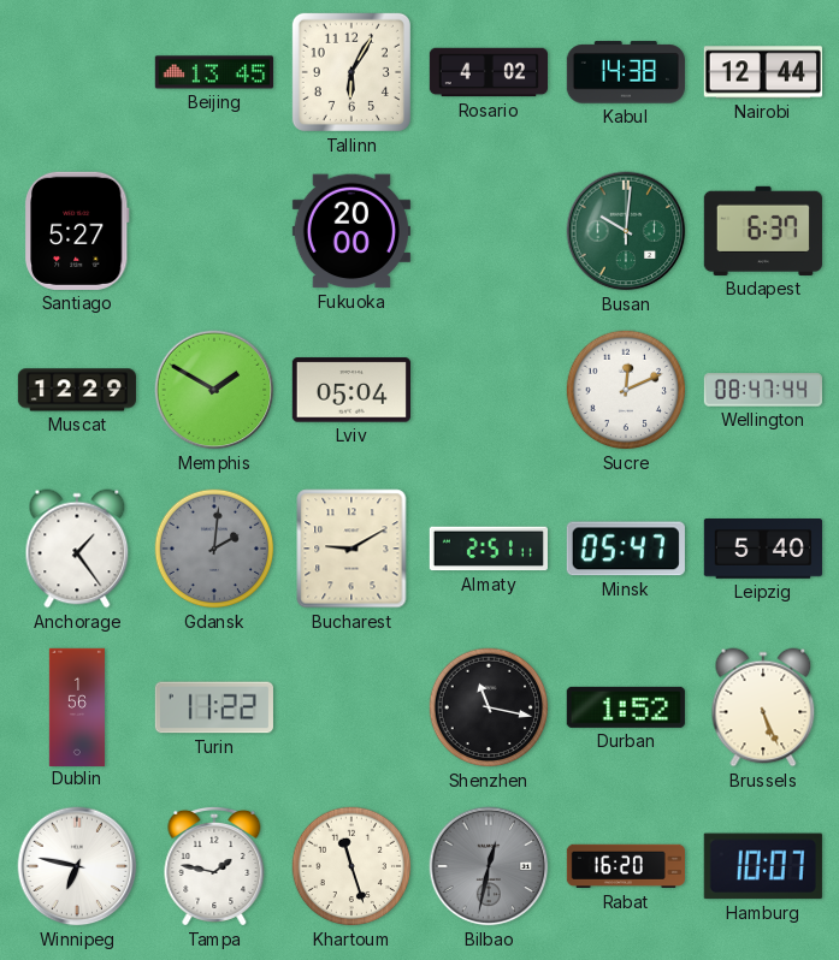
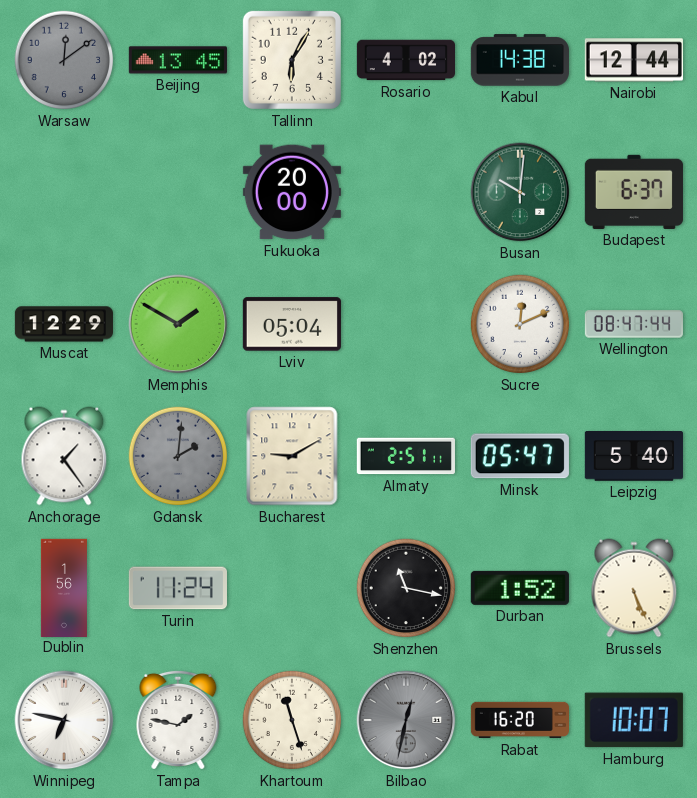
Warsaw: none -> 12:09 (64, 60)
Santiago: 5:27 -> none (77, 231)
Turin: 11:22 -> 11:24 (178, 588)
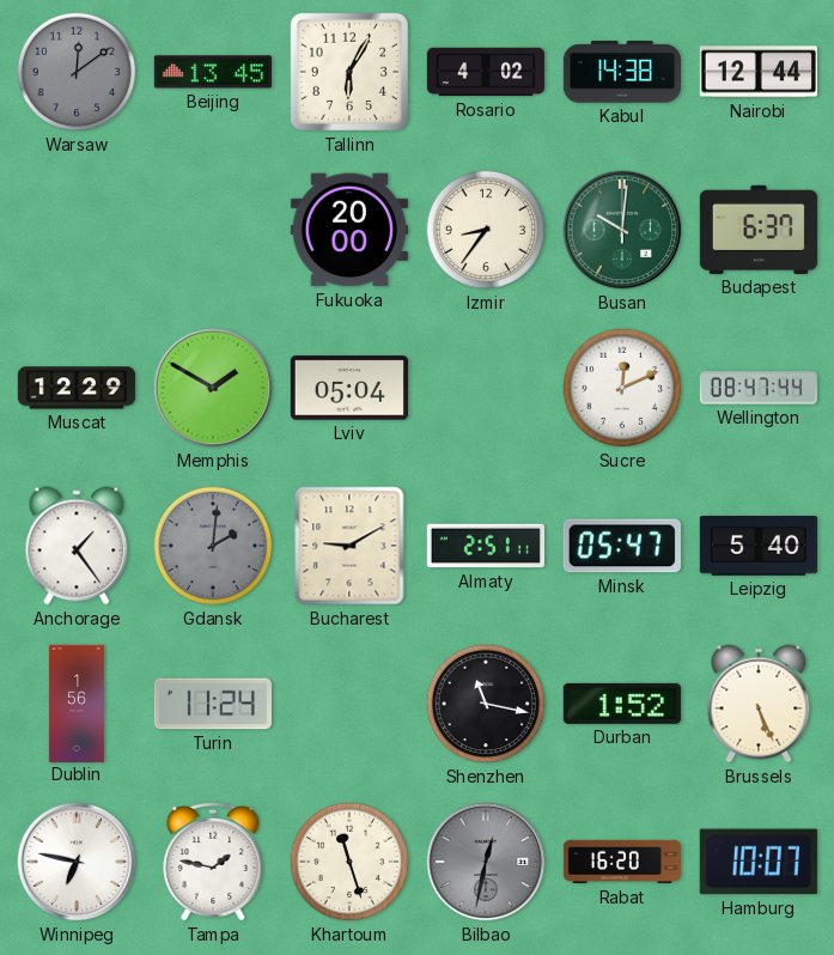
Izmir: none -> 8:36 (486, 230)
